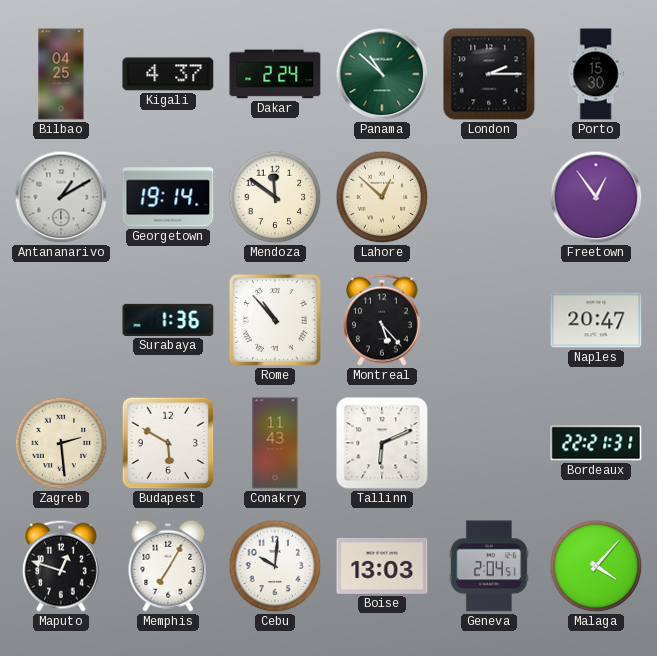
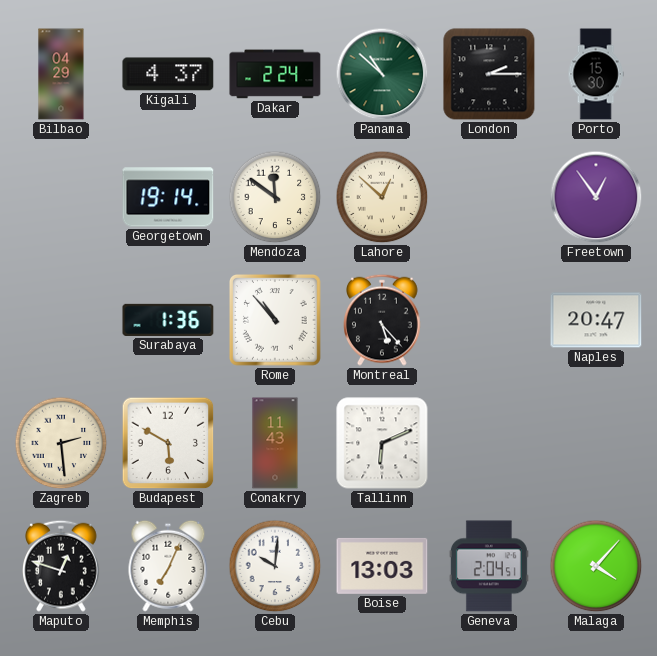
Bilbao: 04:25 -> 04:29 (61, 74)
Antananarivo: 1:10 -> none (61, 197)
Bordeaux: 22:21 -> none (596, 443)
Memphis: 7:05 -> 7:04 (168, 566)
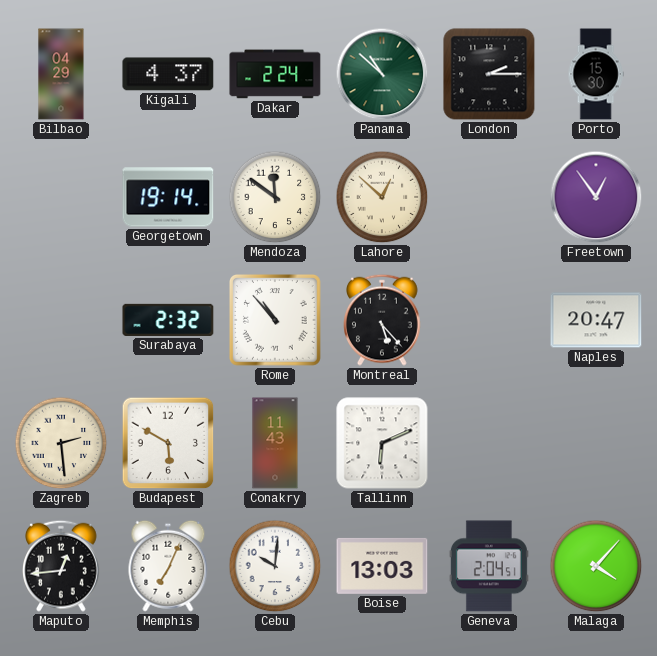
Surabaya: 1:36 -> 2:32 (168, 320)
Maputo: 12:48 -> 12:44 (62, 566)
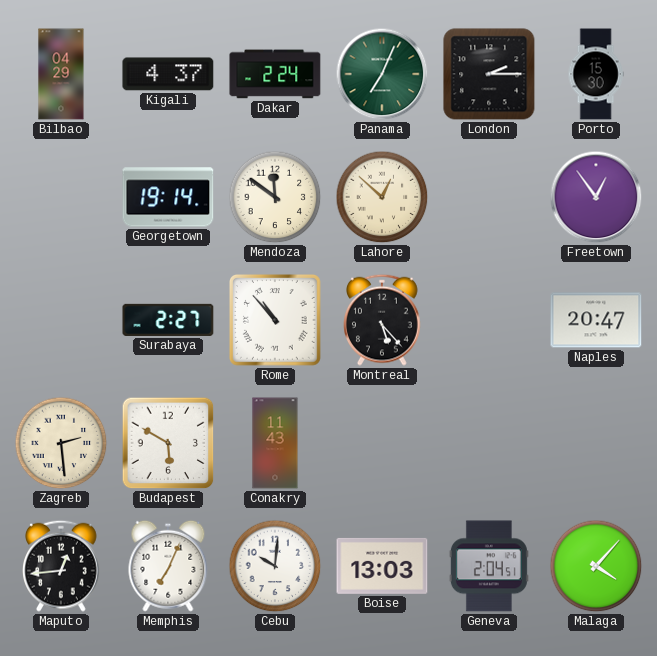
Panama: 10:52 -> 7:04 (382, 74)
Surabaya: 2:32 -> 2:27 (168, 320)
Tallinn: 6:11 -> none (382, 443)
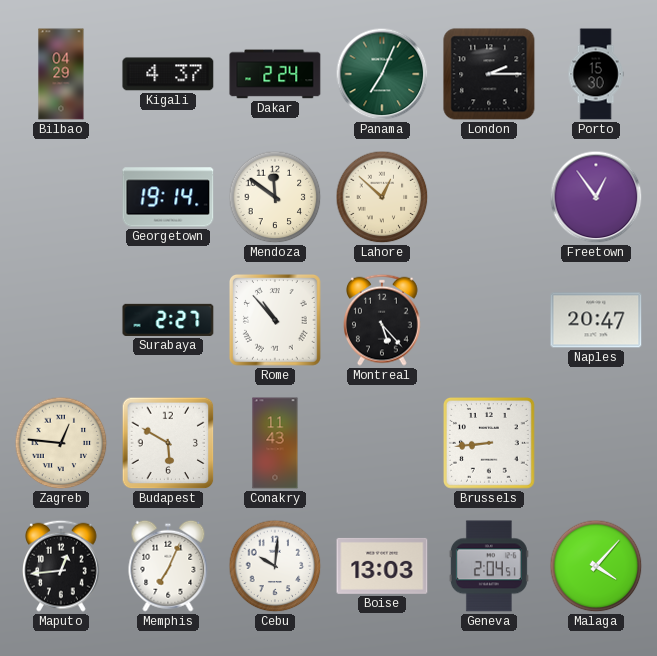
Zagreb: 2:29 -> 12:46 (61, 443)
Brussels: none -> 8:44 (490, 444)
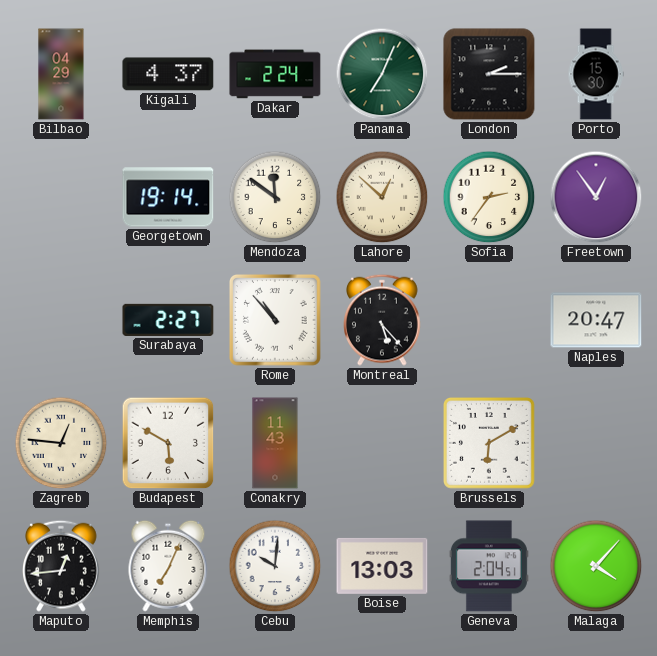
Sofia: none -> 2:36 (489, 197)
Brussels: 8:44 -> 6:10 (490, 444)
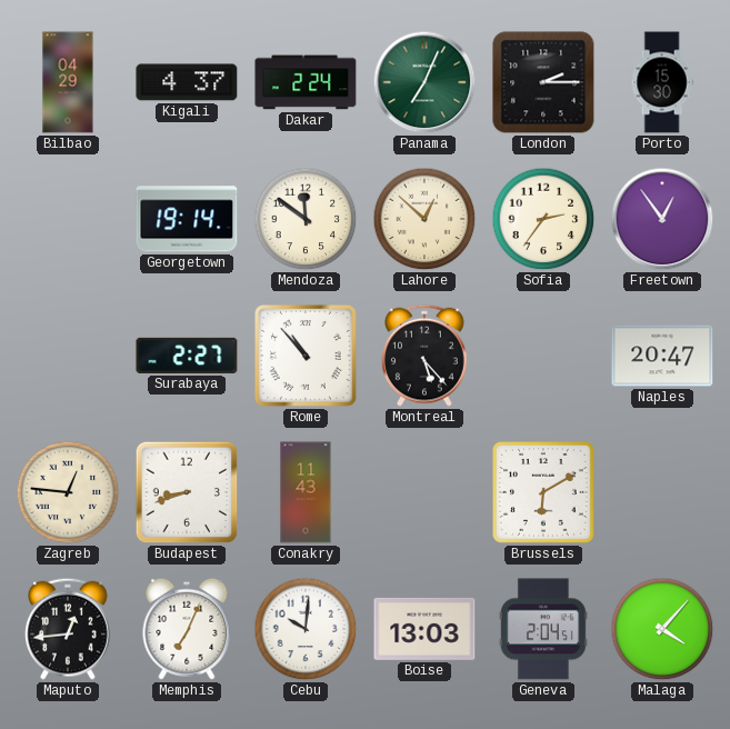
Budapest: 5:50 -> 8:42 (187, 492)
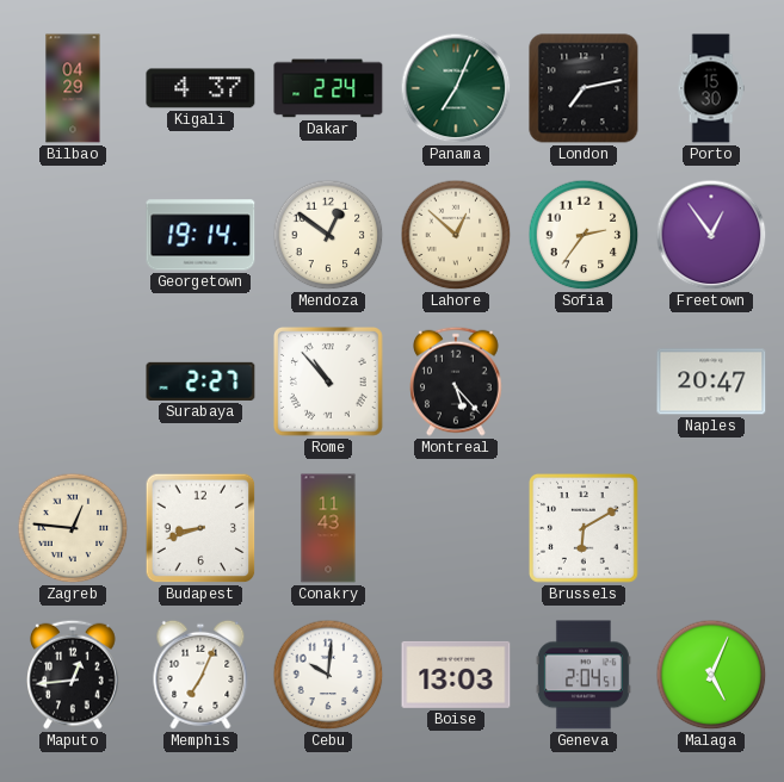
London: 2:15 -> 7:13 (584, 88)
Mendoza: 11:51 -> 12:51 (328, 235)
Malaga: 4:07 -> 5:04 (711, 675)
